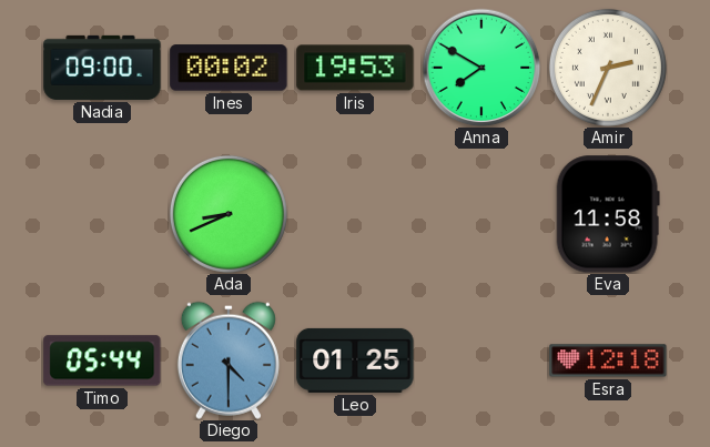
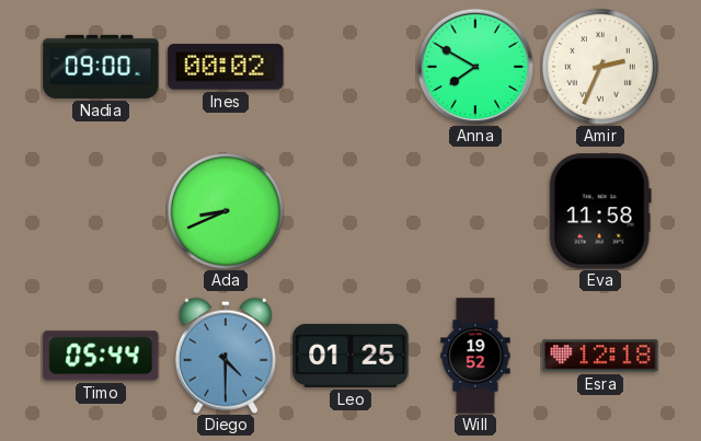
Iris: 19:53 -> none (355, 68)
Will: none -> 19:52 (475, 356)
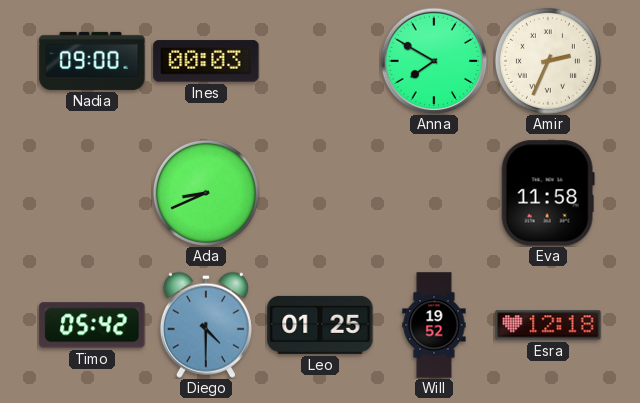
Ines: 00:02 -> 00:03 (206, 61)
Timo: 05:44 -> 05:42 (92, 325)
